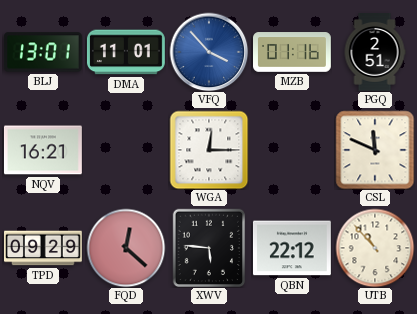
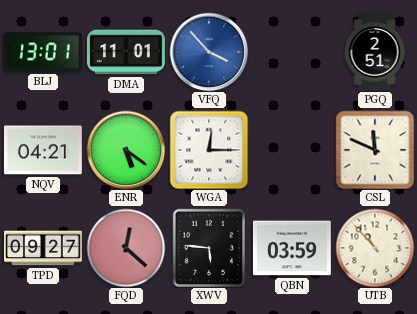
MZB: 01:16 -> none (293, 52)
NQV: 16:21 -> 04:21 (43, 150)
ENR: none -> 5:21 (126, 150)
TPD: 09:29 -> 09:27 (44, 248)
QBN: 22:12 -> 03:59 (292, 248)
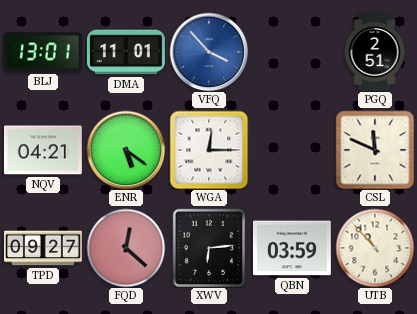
XWV: 5:46 -> 6:14 (209, 248)
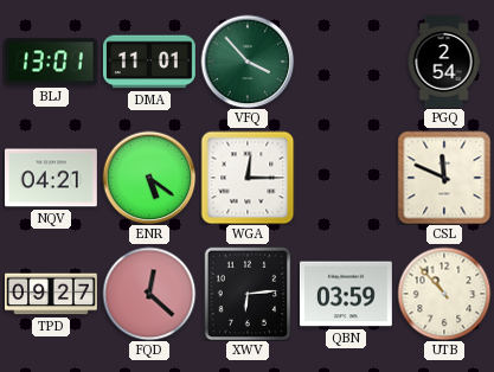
VFQ dial: blue -> green (248, 62)
PGQ: 2:51 -> 2:54 (444, 63)
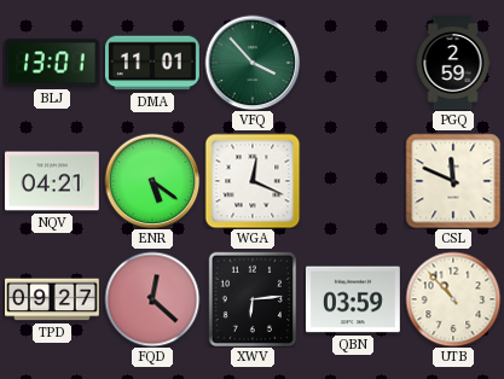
PGQ: 2:54 -> 2:59 (453, 64)
WGA: 12:15 -> 12:19 (253, 181)
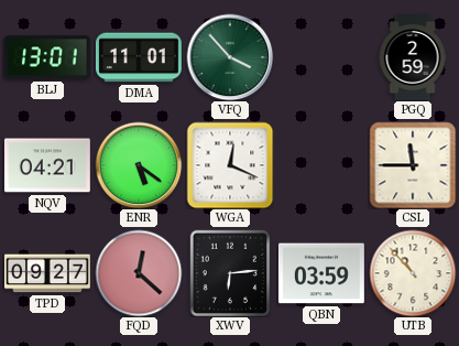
CSL: 11:49 -> 11:45 (413, 165)
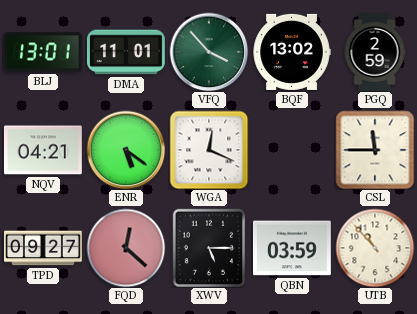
BQF: none -> 13:02 (292, 52)
XWV: 6:14 -> 5:15 (209, 248)
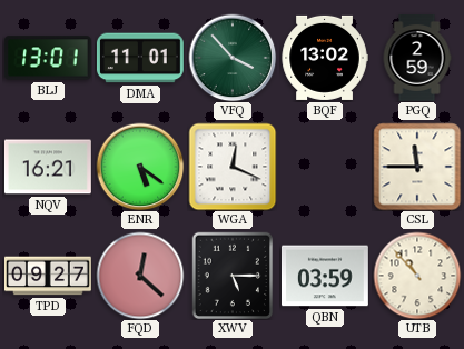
NQV: 04:21 -> 16:21 (48, 167)
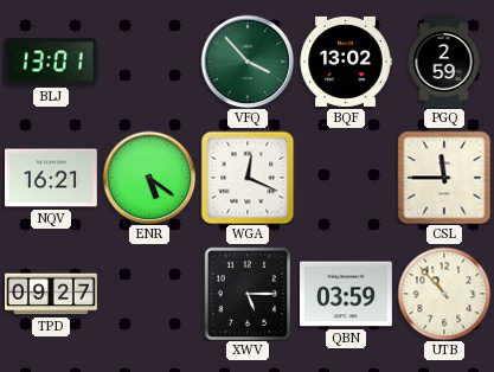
DMA: 11:01 -> none (140, 58)
FQD: 12:22 -> none (140, 276)
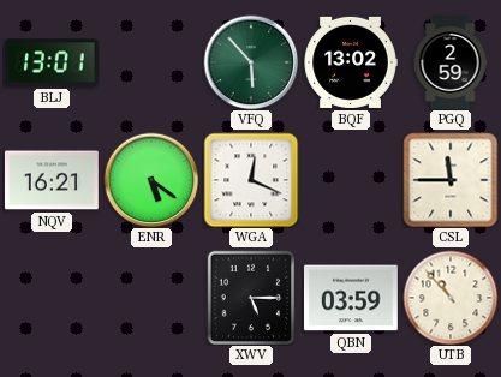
VFQ: 3:53 -> 5:53 (251, 62)
TPD: 09:27 -> none (52, 294)
